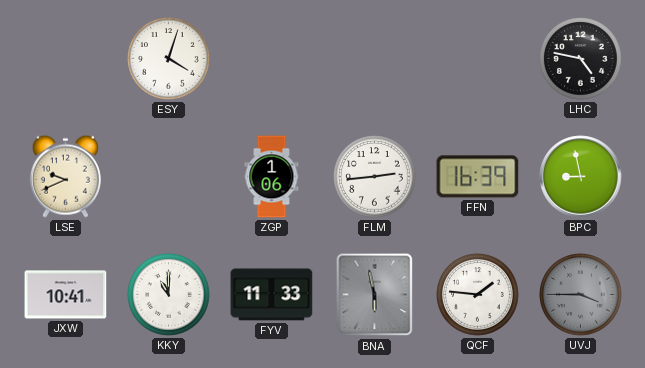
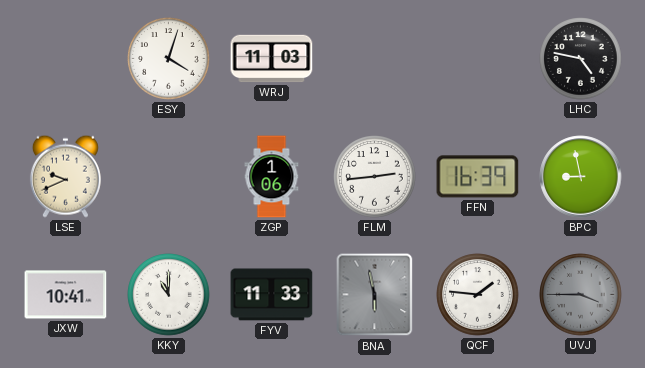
WRJ: none -> 11:03 (272, 59)
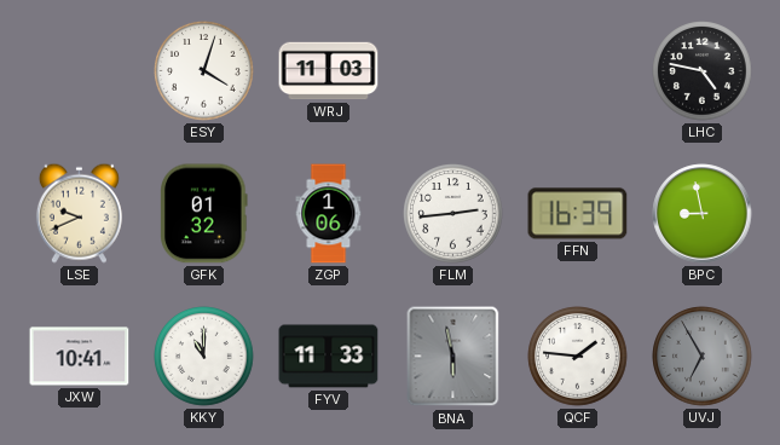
GFK: none -> 01:32 (204, 214)
UVJ: 3:45 -> 6:55 (703, 357)
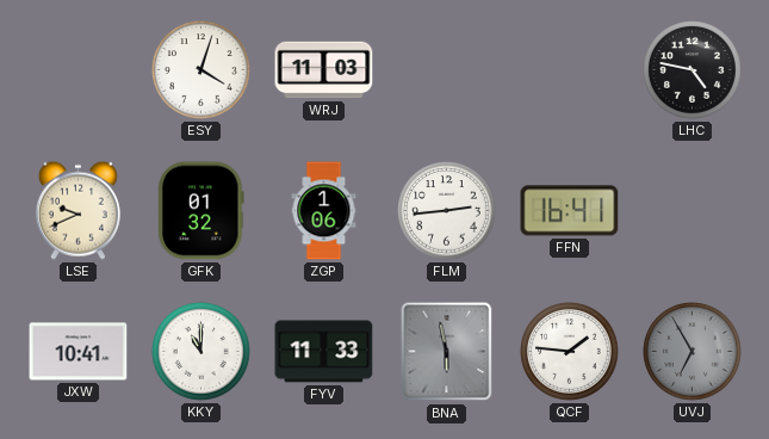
FFN: 16:39 -> 16:41 (570, 211)
BPC: 8:58 -> none (703, 214)
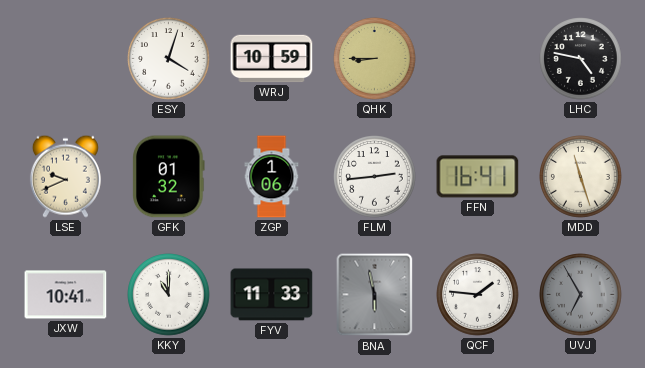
WRJ: 11:03 -> 10:59 (272, 59)
QHK: none -> 8:45 (375, 59)
MDD: none -> 11:27 (581, 177)
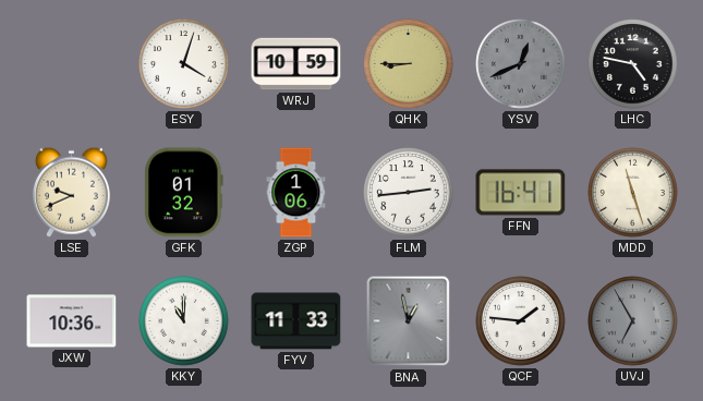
YSV: none -> 12:41 (521, 64)
JXW: 10:41 -> 10:36 (72, 321)
BNA: 5:58 -> 12:58 (409, 321)
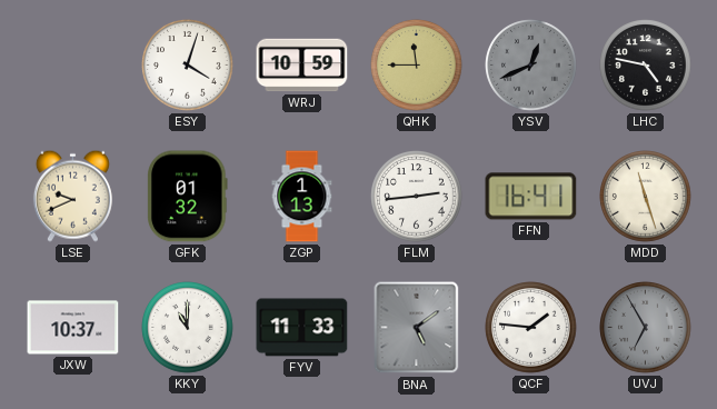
QHK: 8:45 -> 11:45 (417, 66)
ZGP: 1:06 -> 1:13 (302, 197)
JXW: 10:36 -> 10:37 (73, 328)
BNA: 12:58 -> 5:09 (417, 328)
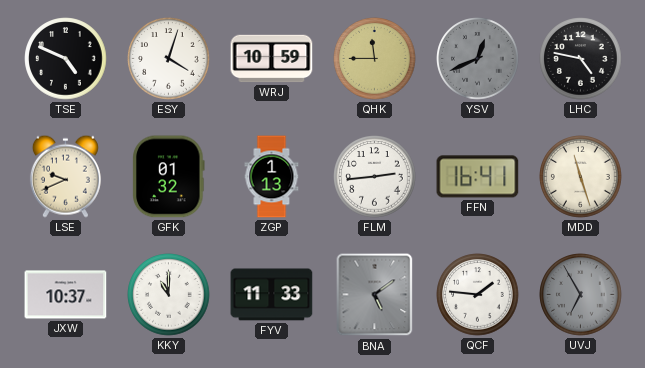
TSE: none -> 4:49 (66, 59)
